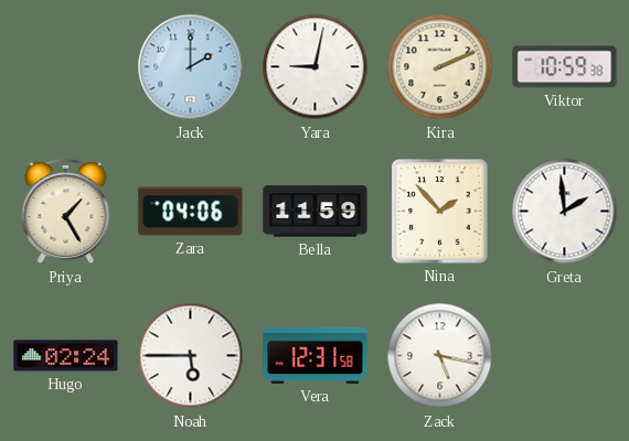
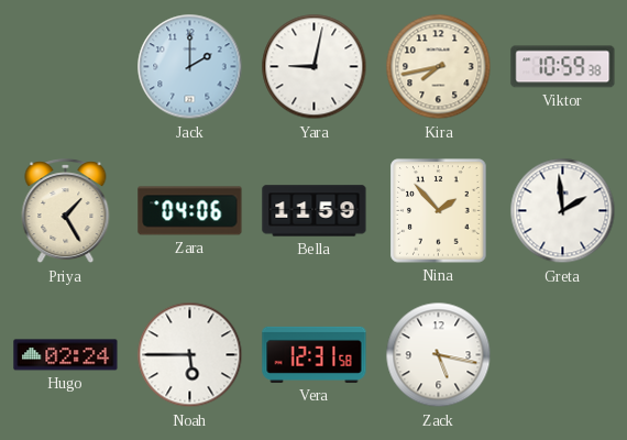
Kira: 2:11 -> 7:43 (439, 67)
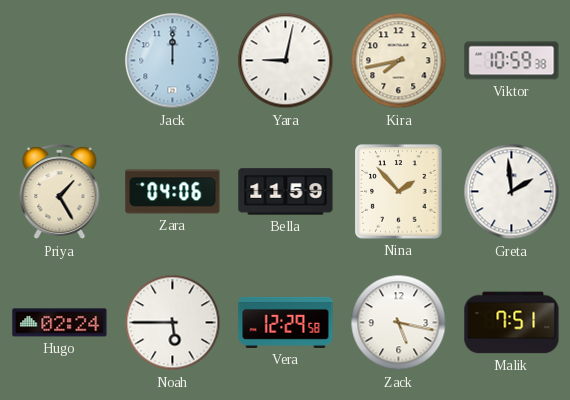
Jack: 2:00 -> 12:00 (173, 61)
Vera: 12:31 -> 12:29 (286, 322)
Malik: none -> 7:51 (512, 323)
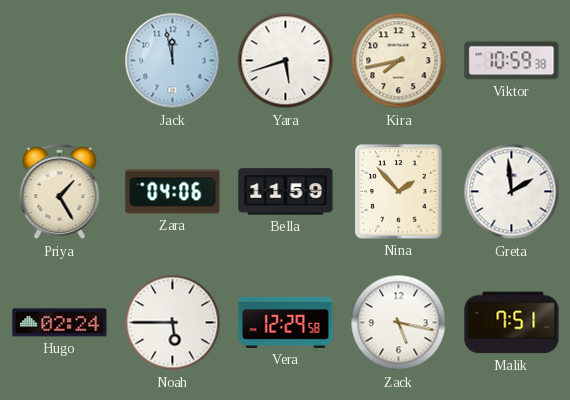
Jack: 12:00 -> 11:58 (173, 61)
Yara: 9:02 -> 5:42 (286, 61)
